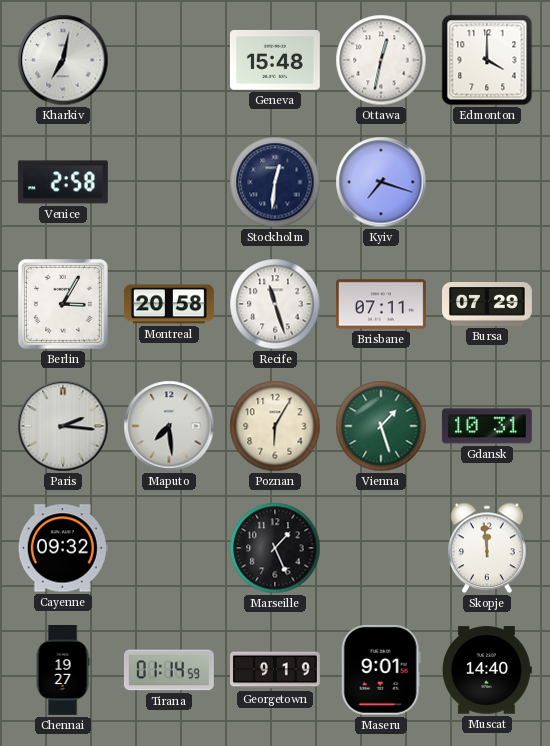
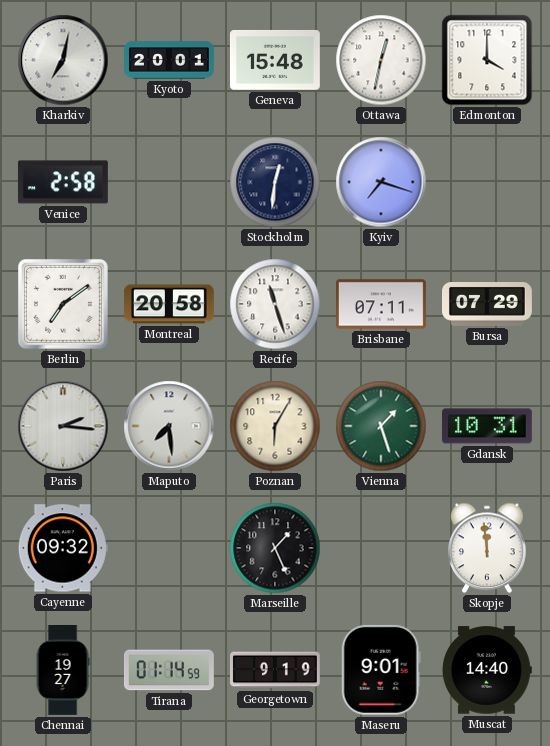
Kyoto: none -> 20:01 (170, 60)
Berlin: 3:05 -> 7:09 (63, 304)
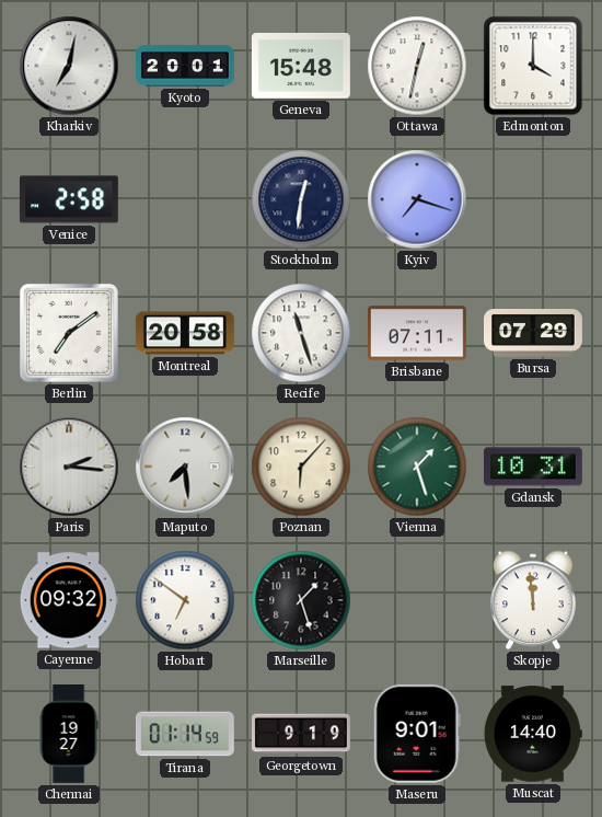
Poznan: 6:05 -> 6:07 (301, 467)
Hobart: none -> 6:51 (185, 600)
Marseille: 1:26 -> 1:27 (301, 600)
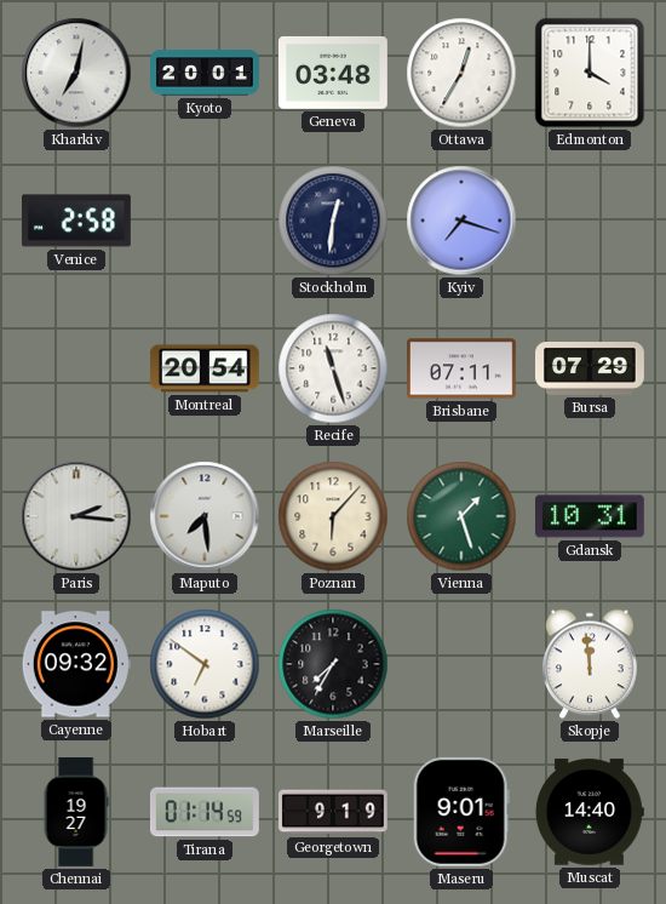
Geneva: 15:48 -> 03:48 (333, 73)
Ottawa: 12:32 -> 12:35 (461, 73)
Berlin: 7:09 -> none (69, 333)
Montreal: 20:58 -> 20:54 (205, 368)
Marseille: 1:27 -> 7:35 (333, 664)
